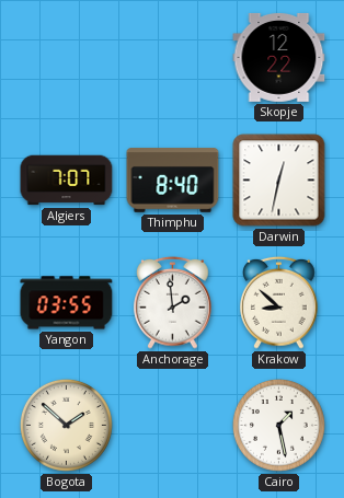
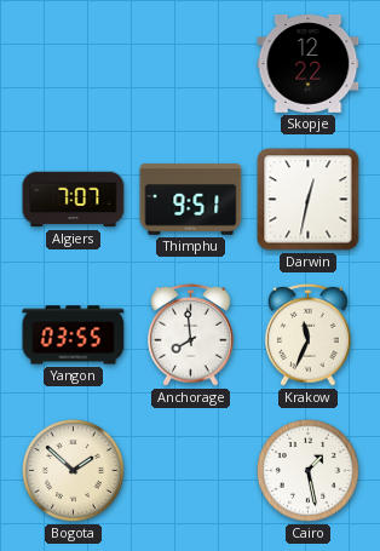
Thimphu: 8:40 -> 9:51 (191, 200)
Anchorage: 1:59 -> 7:59 (191, 334)
Krakow: 8:52 -> 11:34 (309, 334)
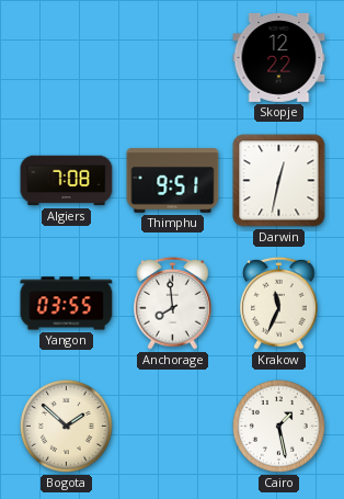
Algiers: 7:07 -> 7:08 (67, 181)
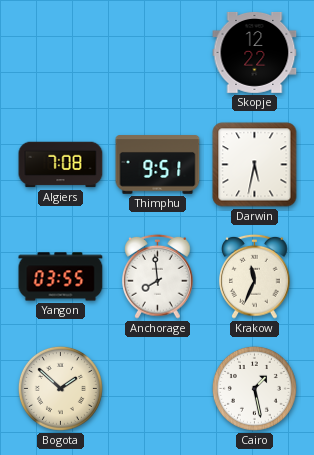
Darwin: 12:32 -> 5:32 (255, 165)
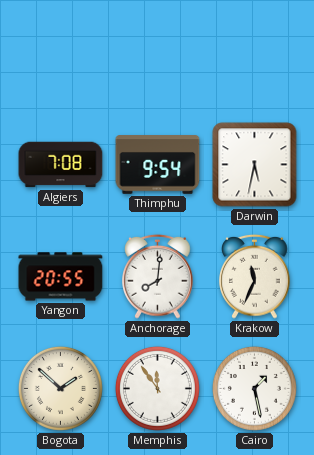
Skopje: 12:22 -> none (255, 52)
Thimphu: 9:51 -> 9:54 (158, 165)
Yangon: 03:55 -> 20:55 (61, 277)
Anchorage: 7:59 -> 8:01 (158, 276)
Memphis: none -> 11:54 (157, 388)
